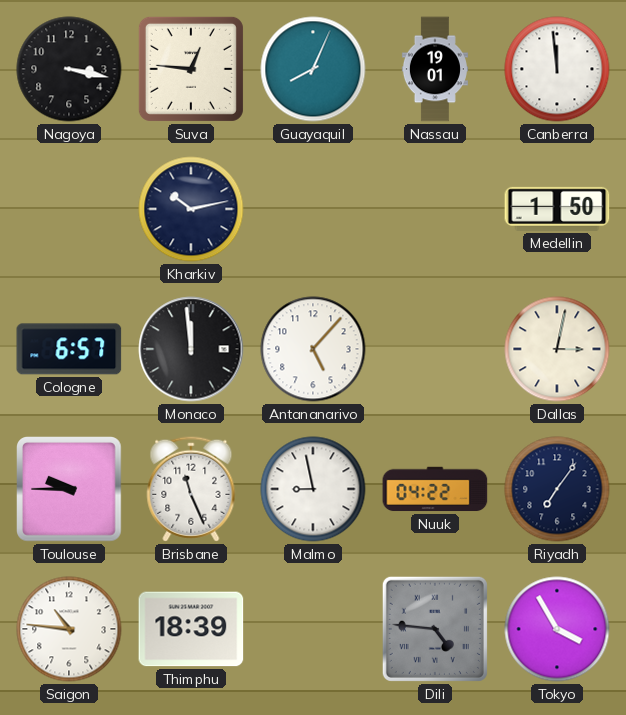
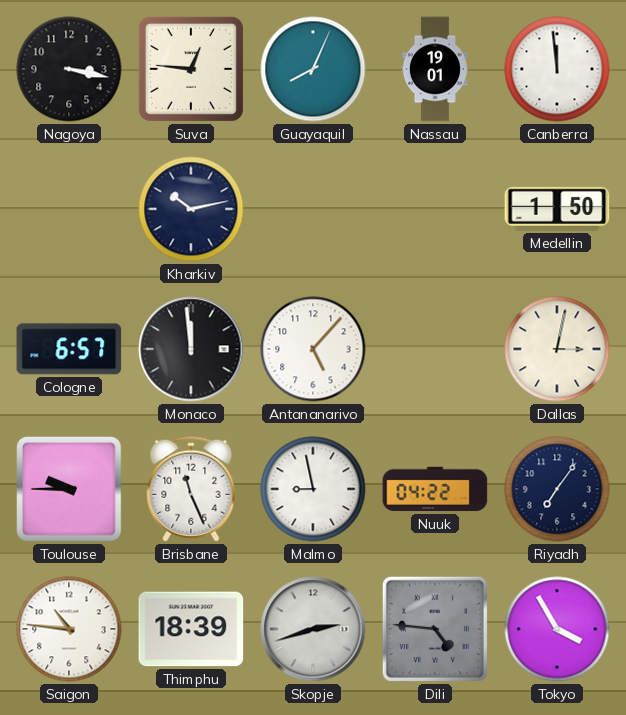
Skopje: none -> 2:42 (313, 629)
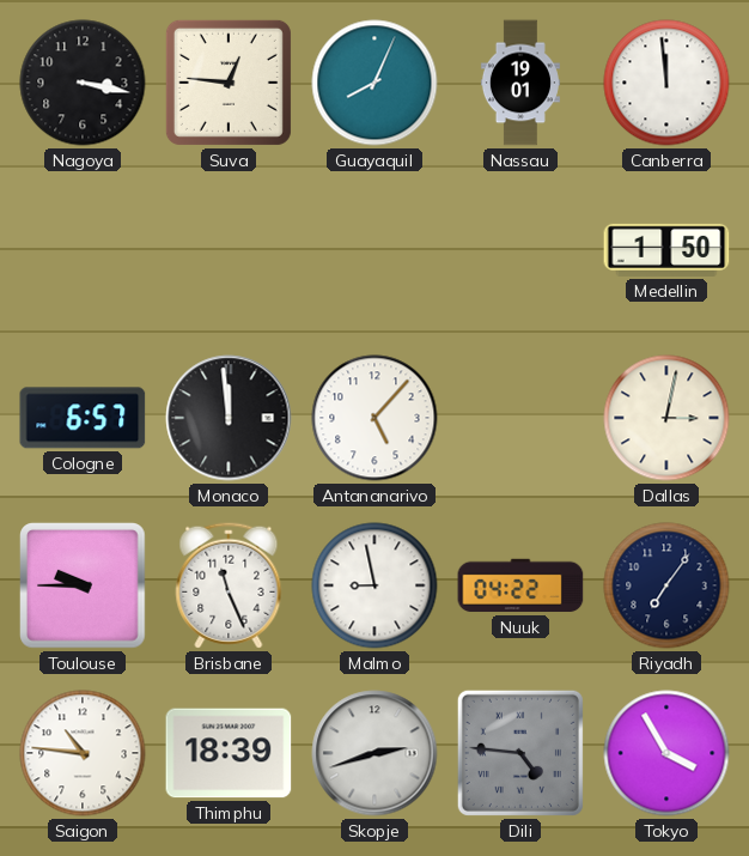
Kharkiv: 10:13 -> none (191, 209)
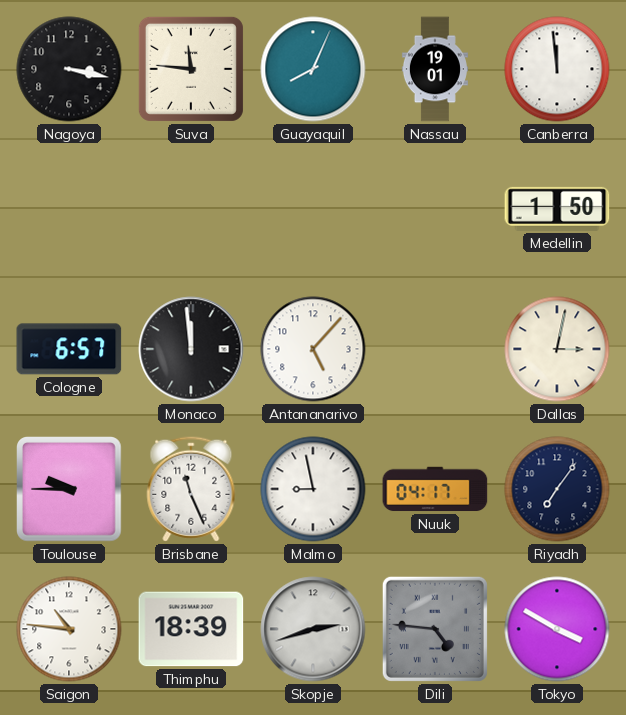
Suva: 12:46 -> 11:46 (191, 69)
Nuuk: 04:22 -> 04:17 (435, 489)
Tokyo: 3:55 -> 3:50 (557, 629)
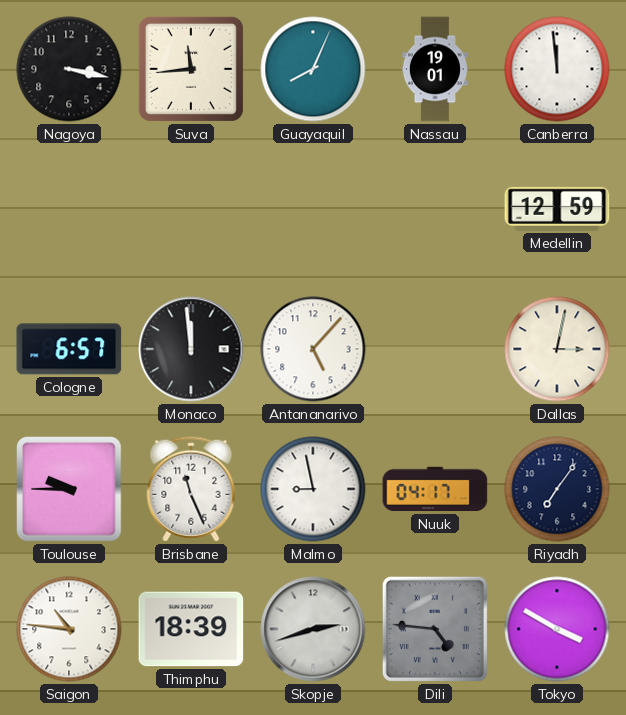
Suva: 11:46 -> 11:44 (191, 69)
Medellin: 1:50 -> 12:59 (557, 209)
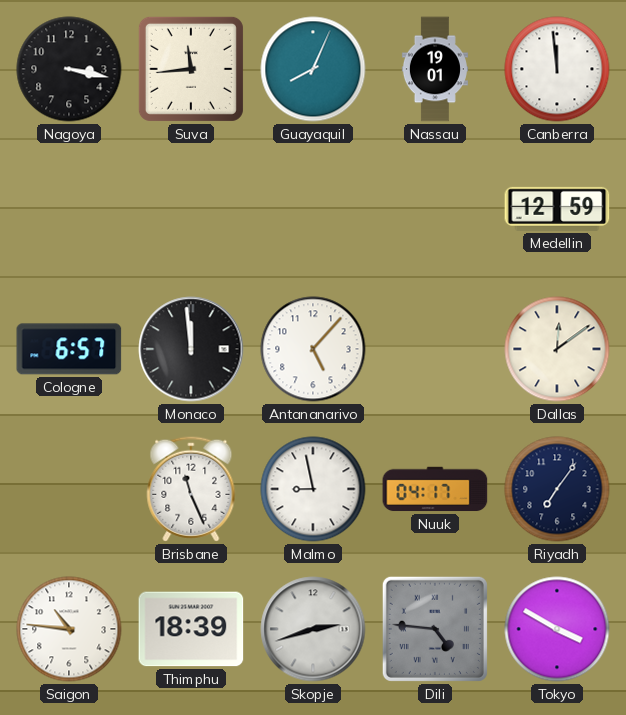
Dallas: 3:02 -> 12:09 (557, 349)
Toulouse: 9:45 -> none (70, 490)
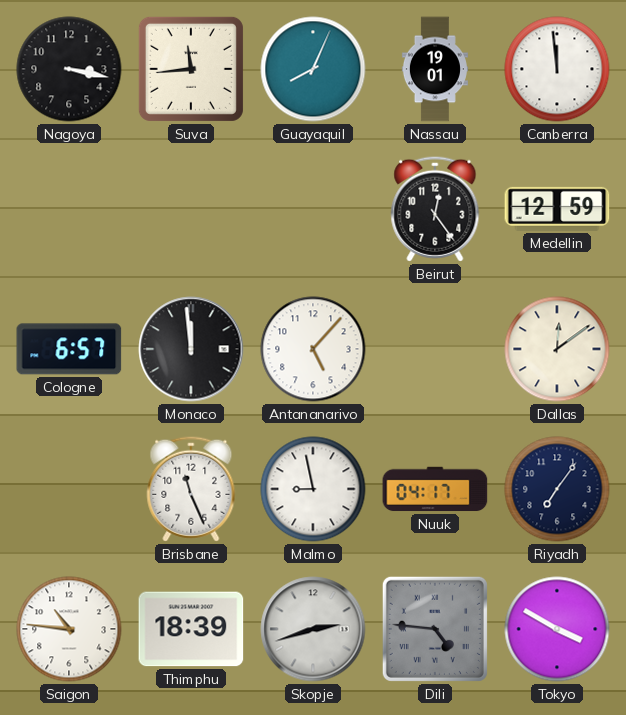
Beirut: none -> 12:24 (435, 209)
